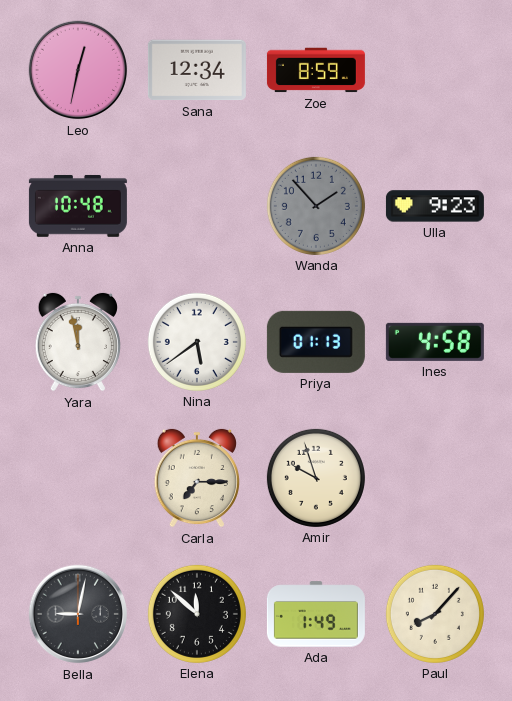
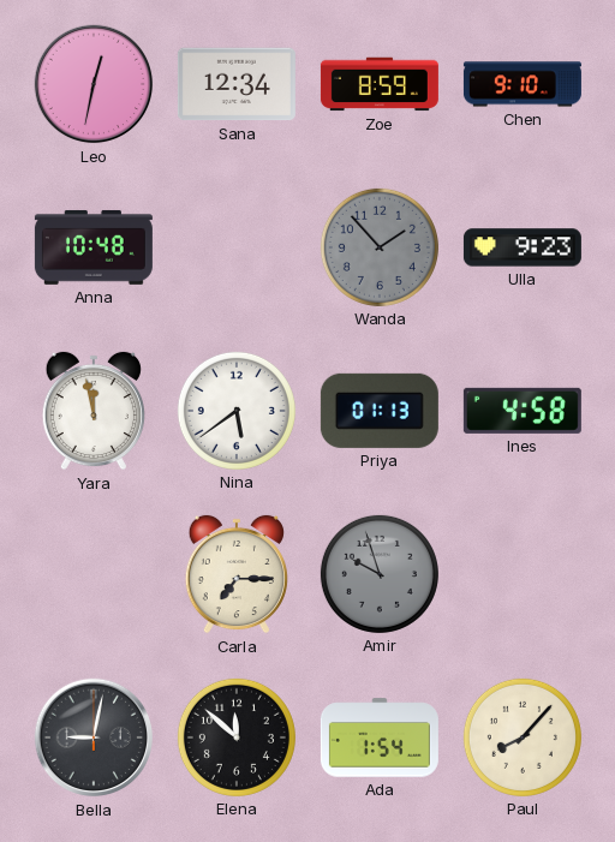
Chen: none -> 9:10 (523, 84)
Amir dial: cream -> grey (380, 574)
Ada: 1:49 -> 1:54 (380, 738)
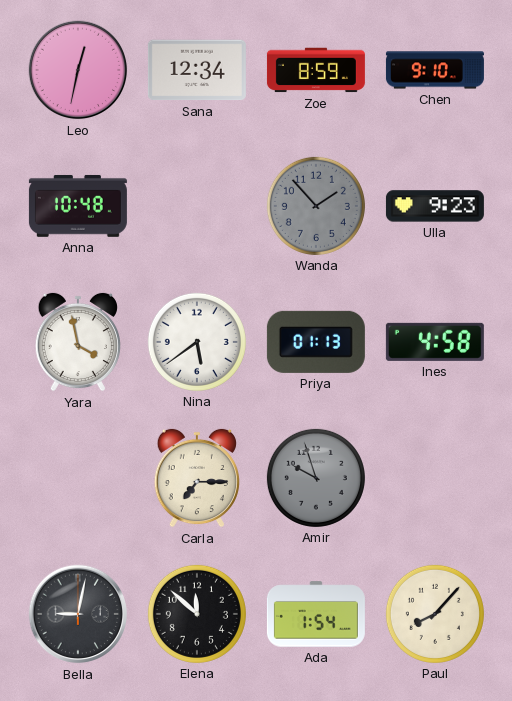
Yara: 11:58 -> 3:58 (78, 342)
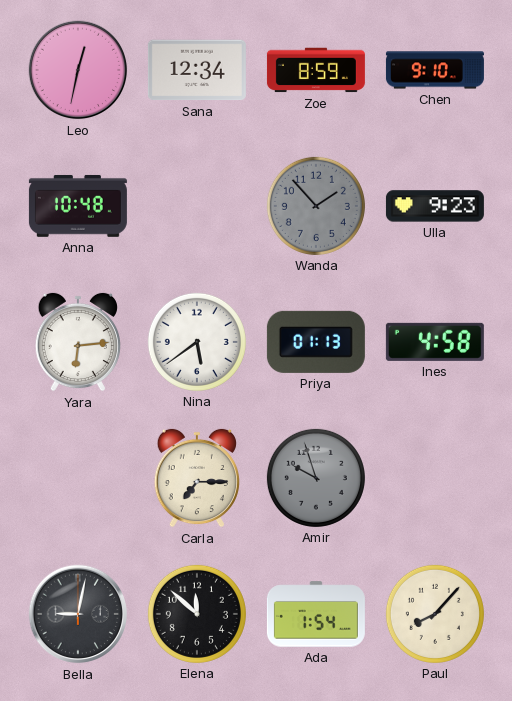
Yara: 3:58 -> 6:14 (78, 342)
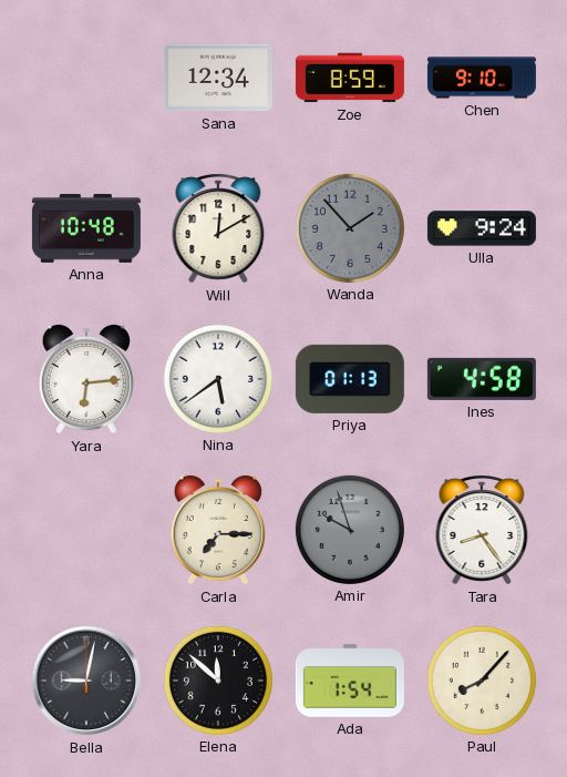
Leo: 12:32 -> none (78, 70)
Will: none -> 12:10 (218, 228)
Ulla: 9:23 -> 9:24 (482, 228)
Tara: none -> 8:24 (482, 530)
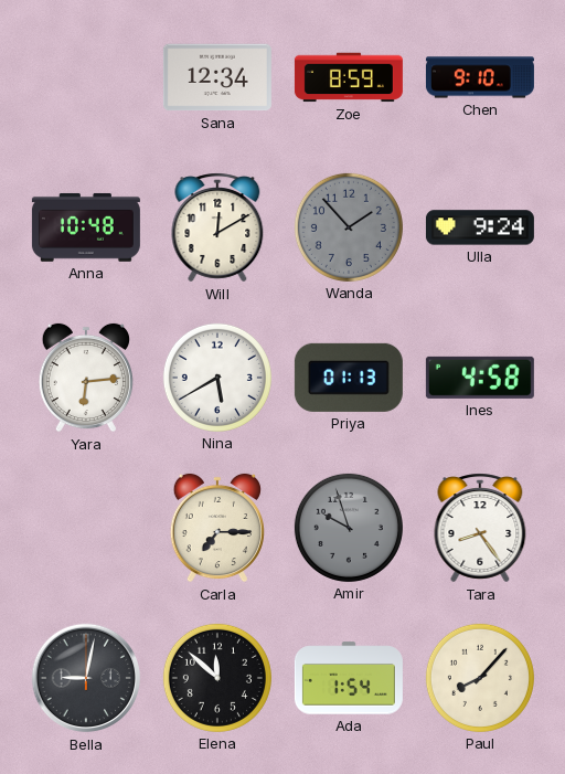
Nina: 5:39 -> 5:40 (217, 378)
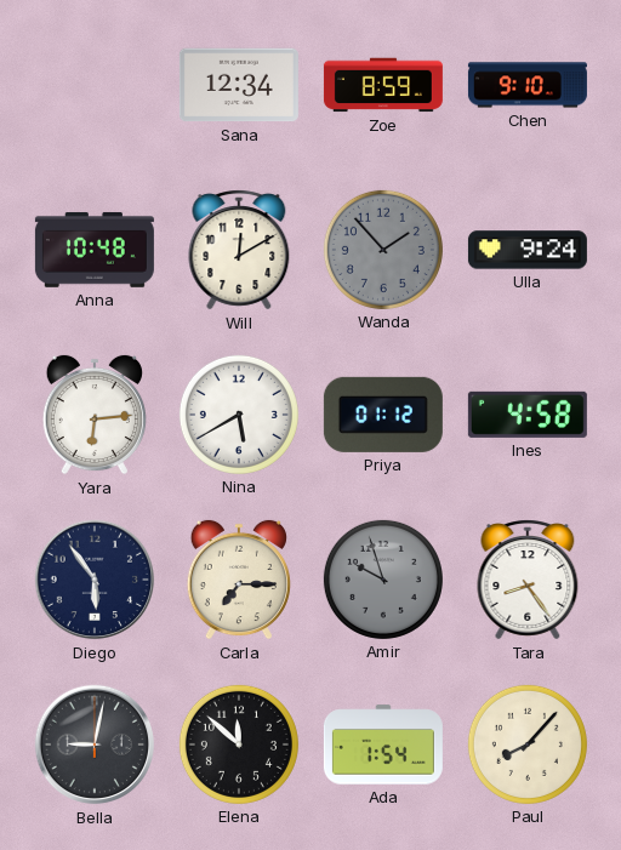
Priya: 01:13 -> 01:12 (383, 415)
Diego: none -> 5:54 (95, 580)
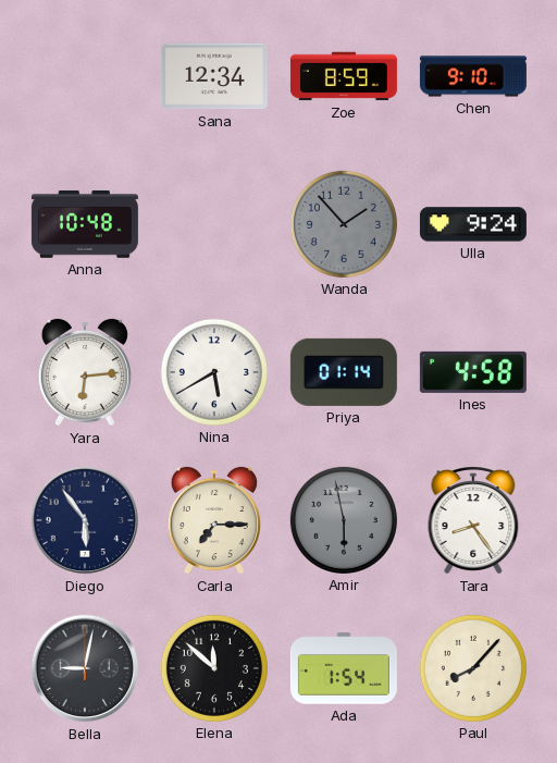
Will: 12:10 -> none (239, 250)
Priya: 01:12 -> 01:14 (344, 372)
Amir: 9:57 -> 5:58 (344, 520)
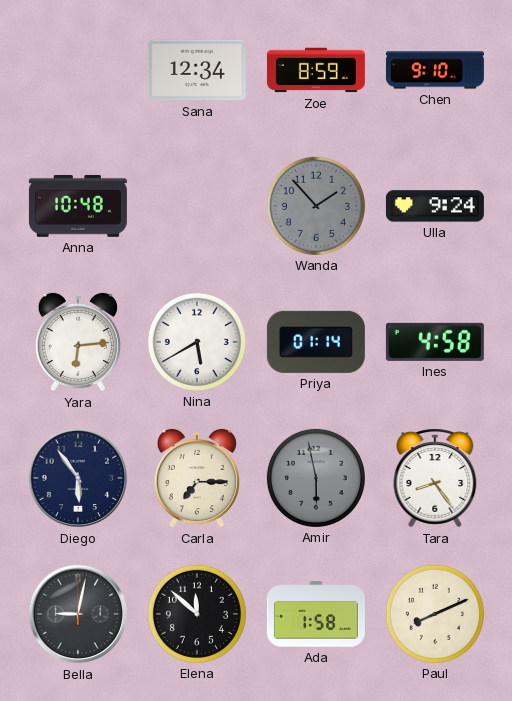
Ada: 1:54 -> 1:58 (316, 614)
Paul: 8:07 -> 8:11 (435, 614)
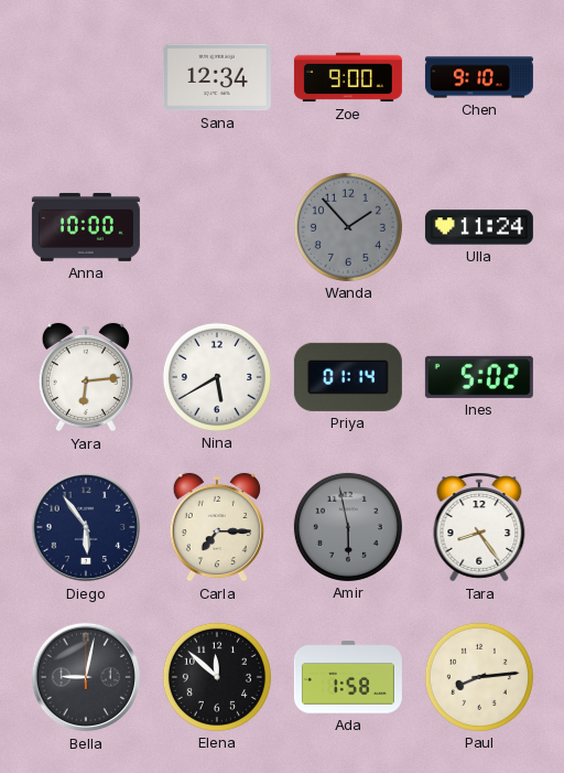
Zoe: 8:59 -> 9:00 (348, 77)
Anna: 10:48 -> 10:00 (86, 227)
Ulla: 9:24 -> 11:24 (479, 227)
Ines: 4:58 -> 5:02 (479, 377)
Paul: 8:11 -> 8:14 (479, 677)
